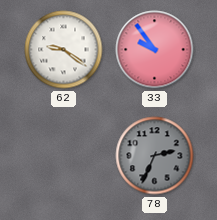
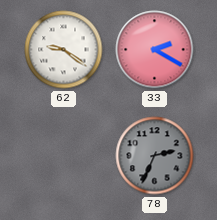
33: 9:54 -> 2:20 (155, 50)
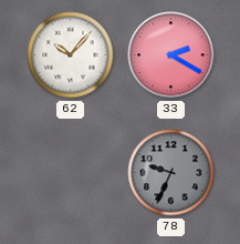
62: 9:21 -> 10:07 (71, 55)
78: 2:34 -> 9:34 (171, 173)
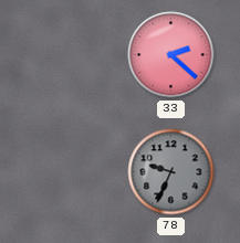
62: 10:07 -> none (71, 55)
33: 2:20 -> 2:22 (171, 55)
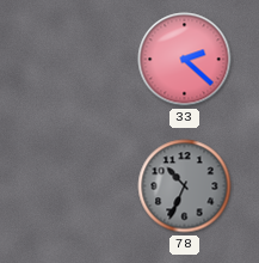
78: 9:34 -> 10:34 (185, 186)
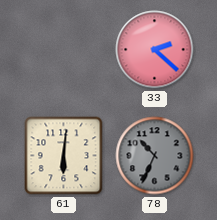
61: none -> 6:01 (64, 156)
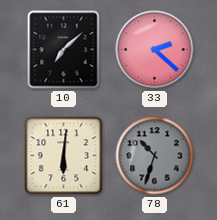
10: none -> 7:08 (64, 50)
78: 10:34 -> 10:33 (155, 156)
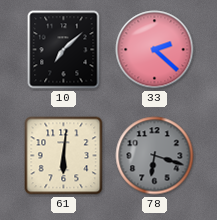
78: 10:33 -> 6:18 (155, 156)
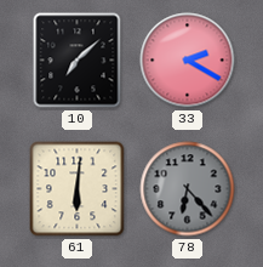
33: 2:22 -> 2:20 (188, 61)
78: 6:18 -> 6:23 (188, 189)
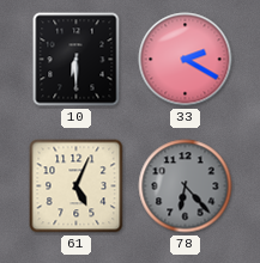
10: 7:08 -> 6:30 (77, 60)
61: 6:01 -> 5:04 (77, 186)
